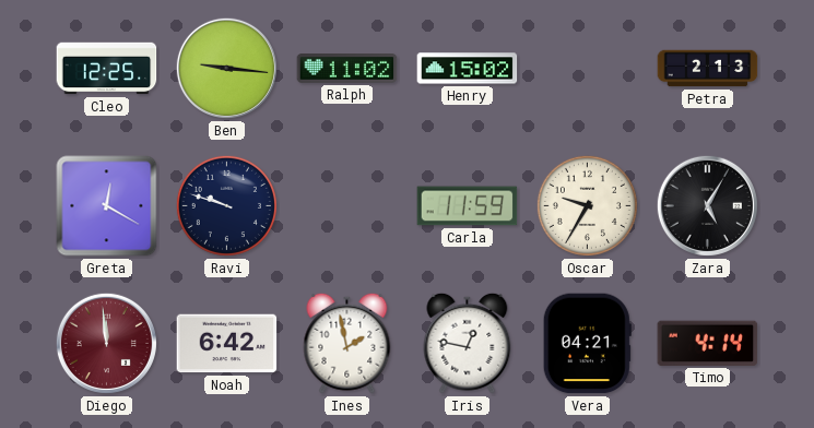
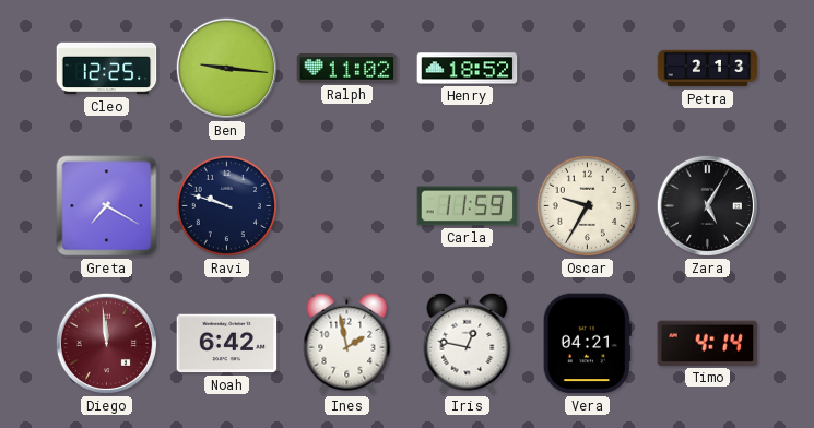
Henry: 15:02 -> 18:52 (468, 69)
Greta: 12:20 -> 7:20 (107, 206)
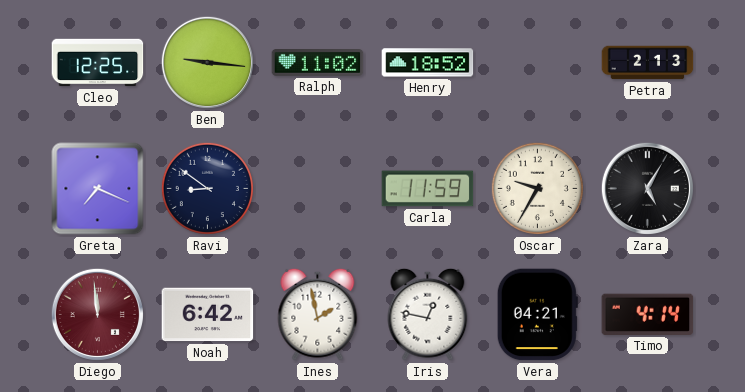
Greta: 7:20 -> 7:19 (98, 189)
Ravi: 9:48 -> 8:51 (207, 188)
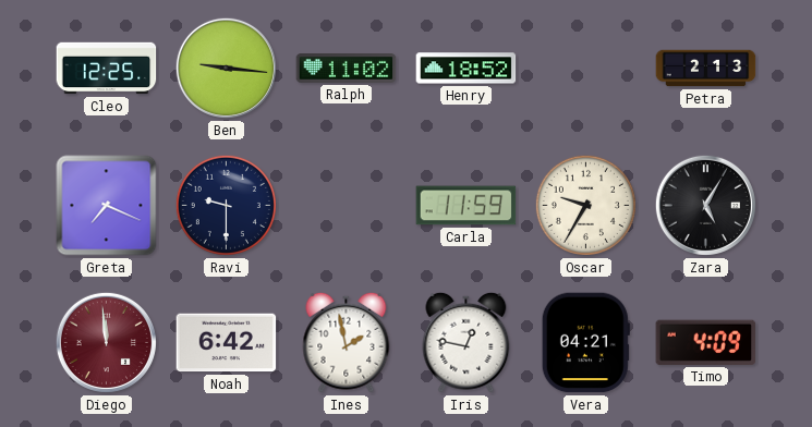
Ravi: 8:51 -> 9:30 (226, 205)
Timo: 4:14 -> 4:09 (706, 342)
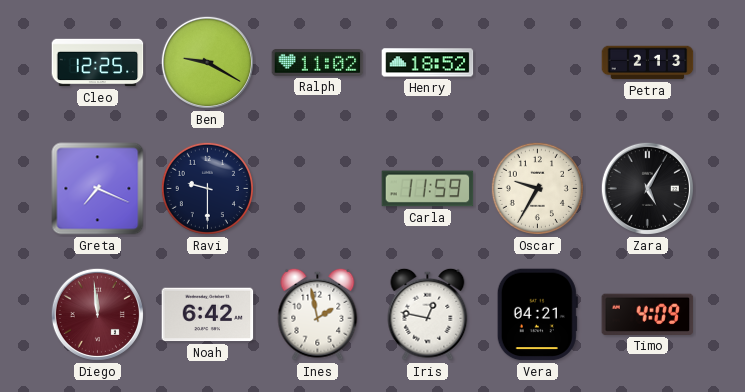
Ben: 9:16 -> 9:20 (207, 62)
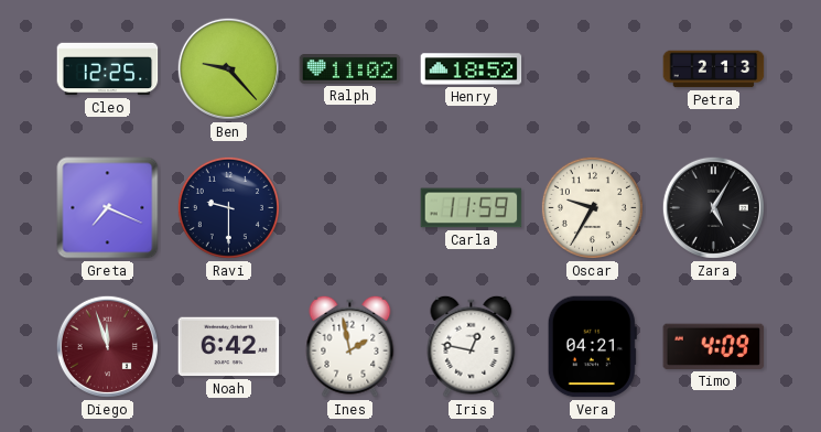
Ben: 9:20 -> 9:23 (228, 68)
Diego: 11:59 -> 11:57 (107, 346)
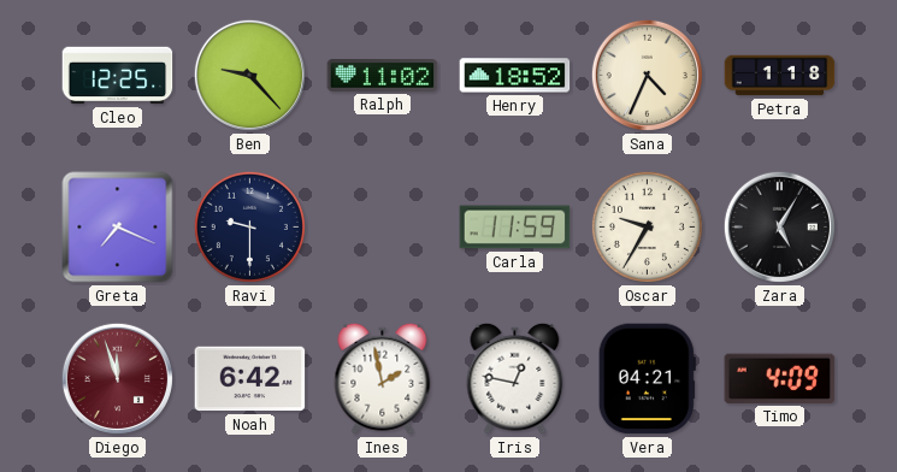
Sana: none -> 4:34 (647, 75)
Petra: 2:13 -> 1:18 (780, 76)
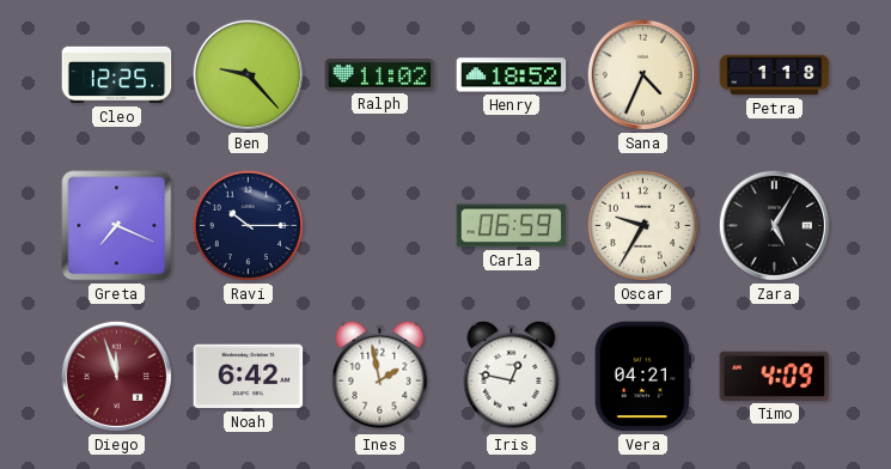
Ravi: 9:30 -> 10:15 (248, 225)
Carla: 11:59 -> 06:59 (512, 226)
